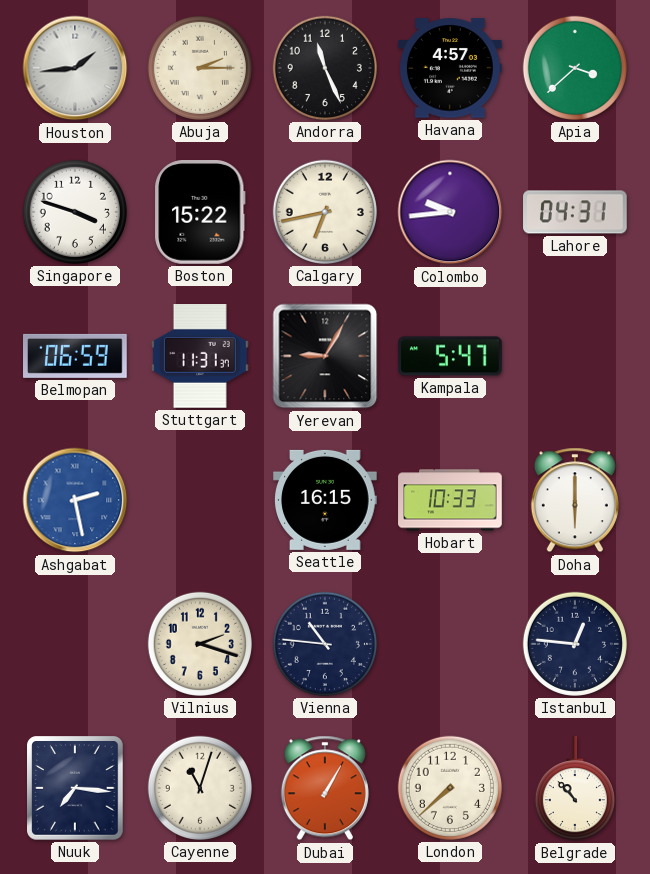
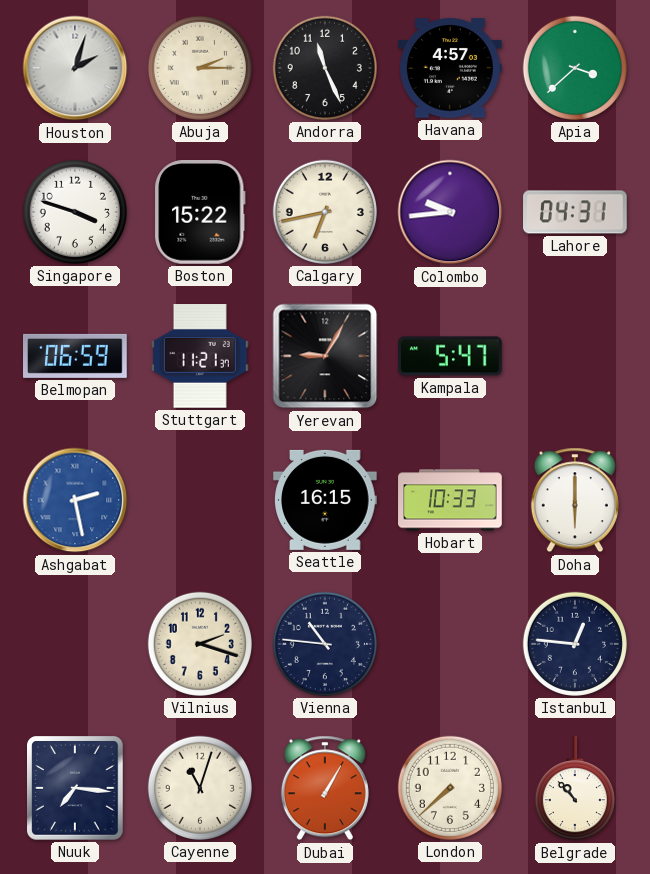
Houston: 1:44 -> 2:03 (75, 68)
Stuttgart: 11:31 -> 11:21 (200, 357)
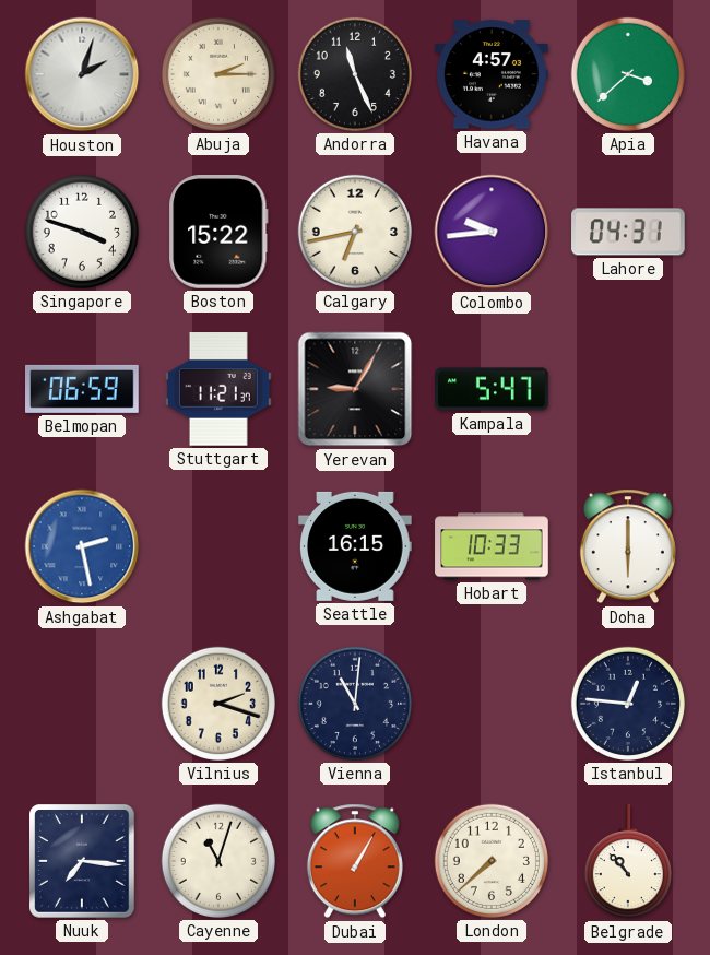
Vienna: 10:46 -> 11:01 (355, 704)
